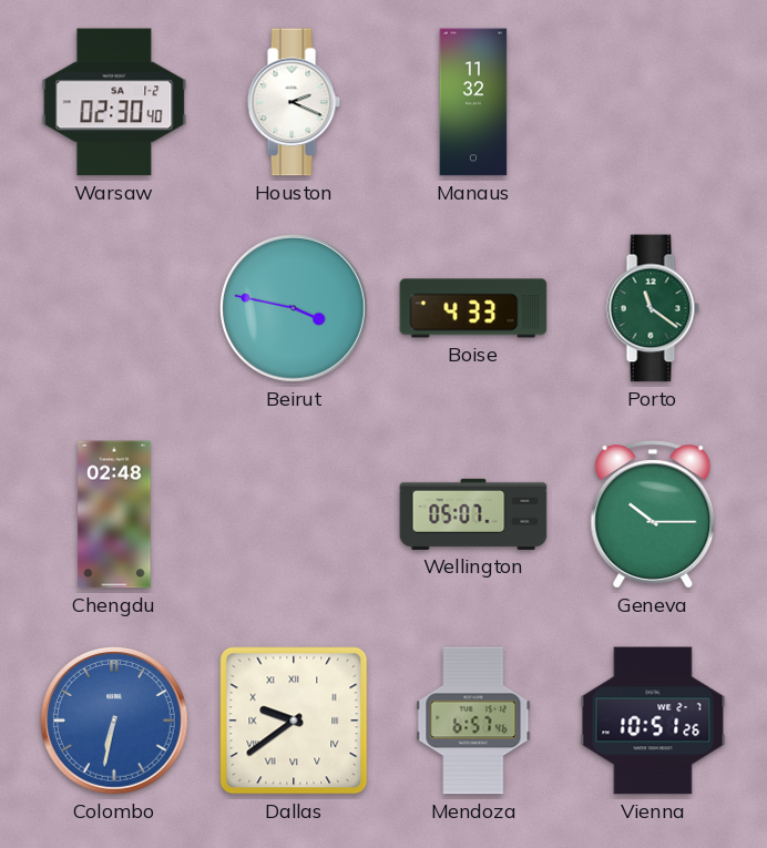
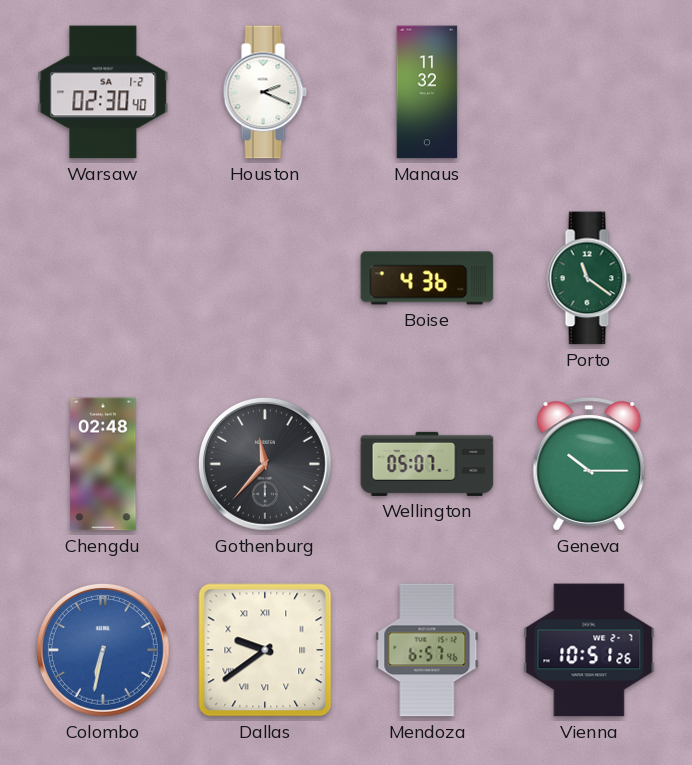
Beirut: 3:47 -> none (294, 308)
Boise: 4:33 -> 4:36 (427, 278)
Gothenburg: none -> 11:37 (265, 464)
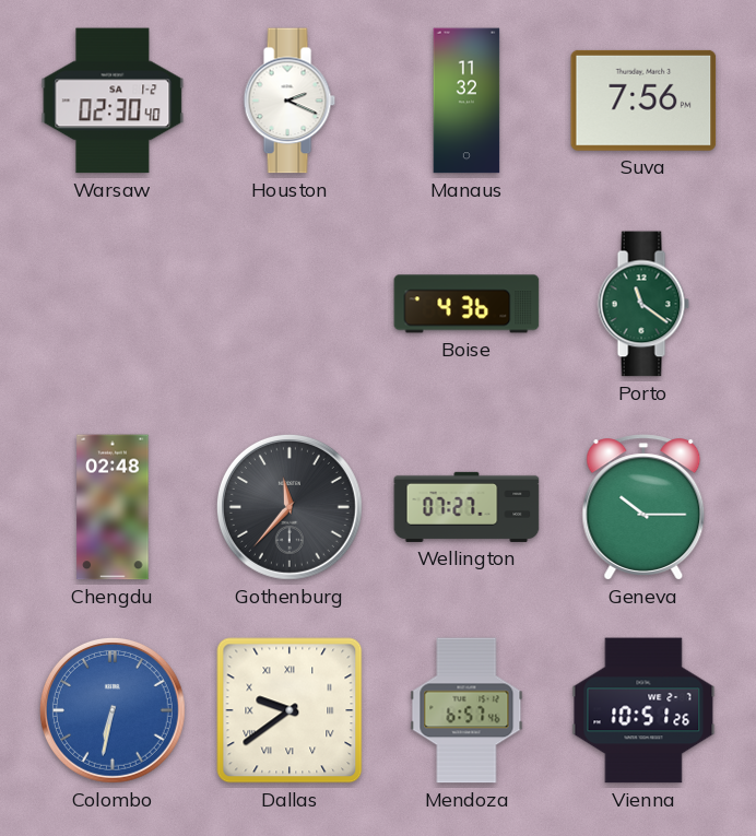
Suva: none -> 7:56 (643, 101)
Wellington: 05:07 -> 07:27 (466, 507)
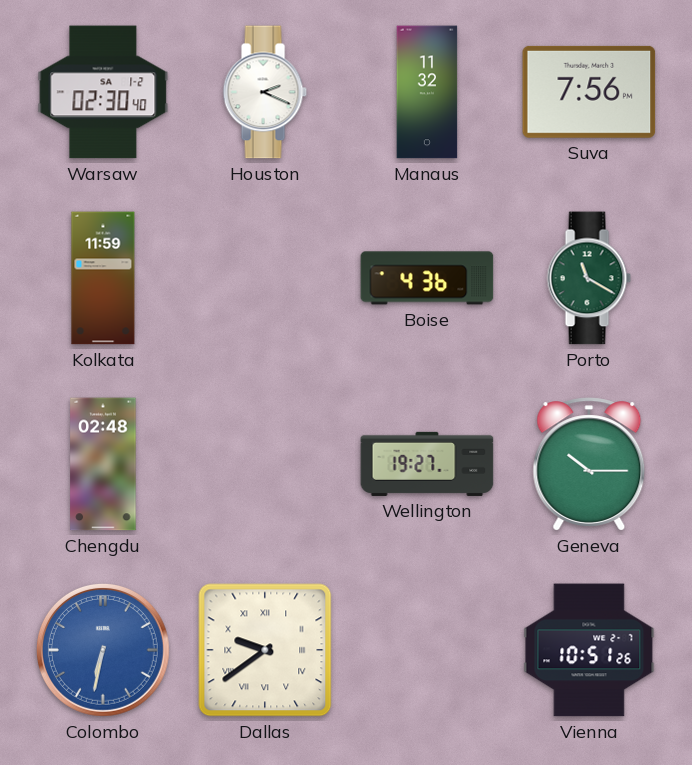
Kolkata: none -> 11:59 (103, 278)
Porto: 11:21 -> 11:20 (589, 278)
Gothenburg: 11:37 -> none (290, 507)
Wellington: 07:27 -> 19:27 (427, 464)
Mendoza: 6:57 -> none (466, 710)
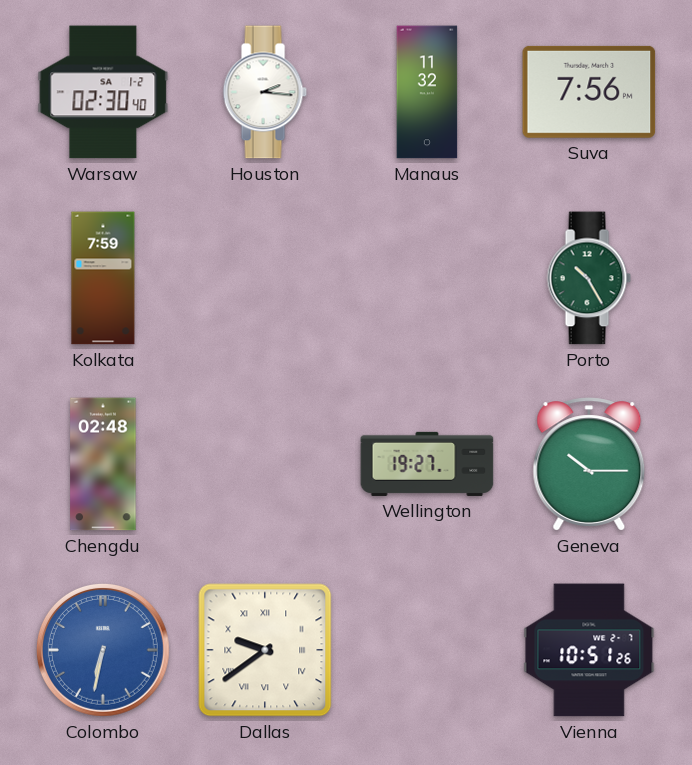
Houston: 2:19 -> 2:16 (265, 92)
Kolkata: 11:59 -> 7:59 (103, 278)
Boise: 4:36 -> none (427, 278)
Porto: 11:20 -> 10:25 (589, 278)
